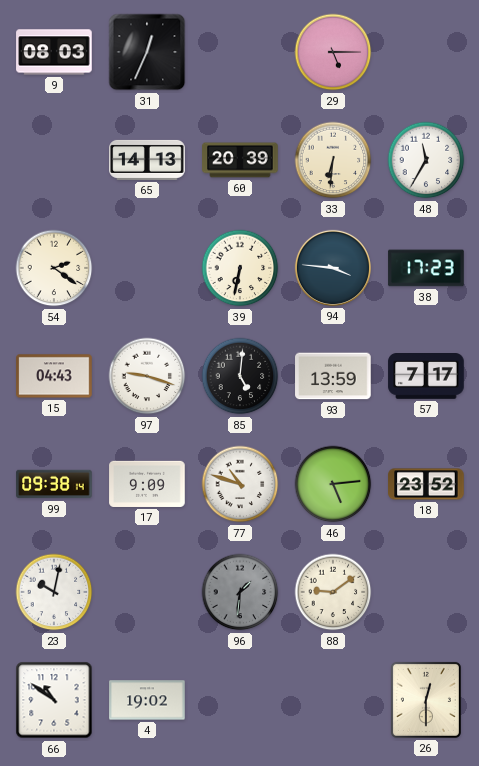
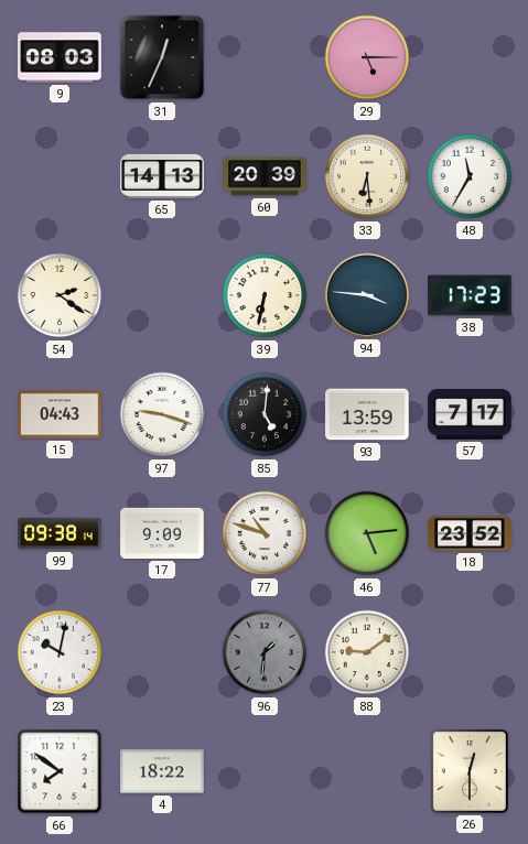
33: 6:31 -> 6:29 (367, 176)
66: 10:51 -> 7:51 (60, 771)
4: 19:02 -> 18:22 (162, 771)
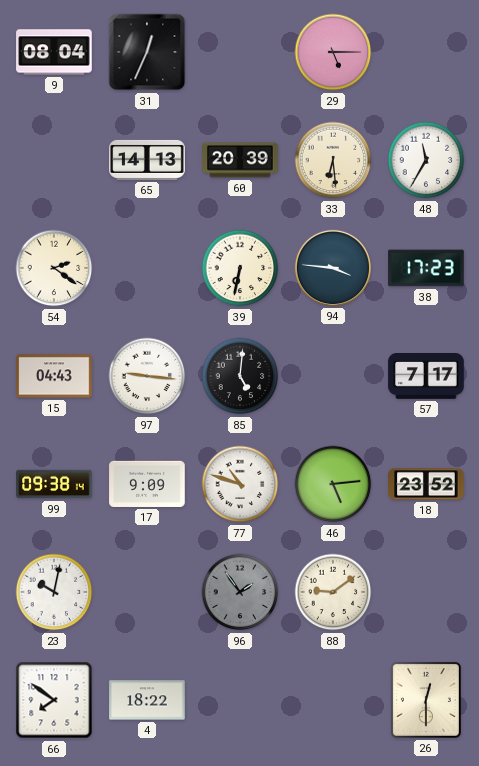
9: 08:03 -> 08:04 (54, 52)
97: 9:18 -> 9:16 (147, 376)
93: 13:59 -> none (367, 414)
96: 1:31 -> 1:54 (240, 592)
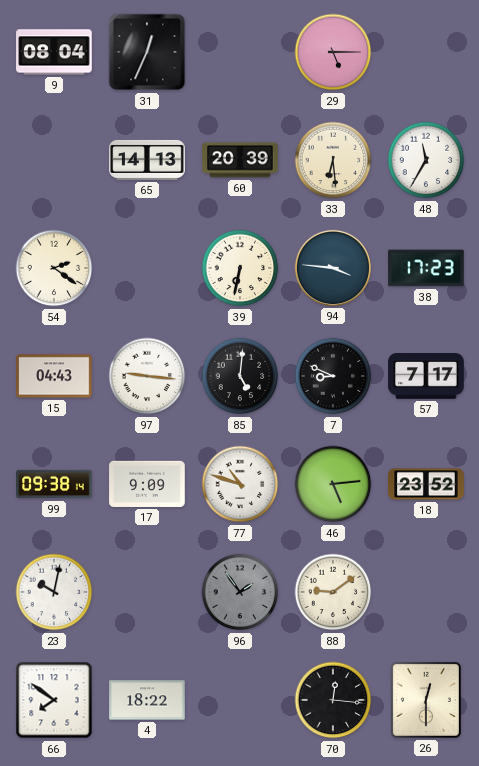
7: none -> 8:49 (333, 376)
70: none -> 12:16 (333, 700)
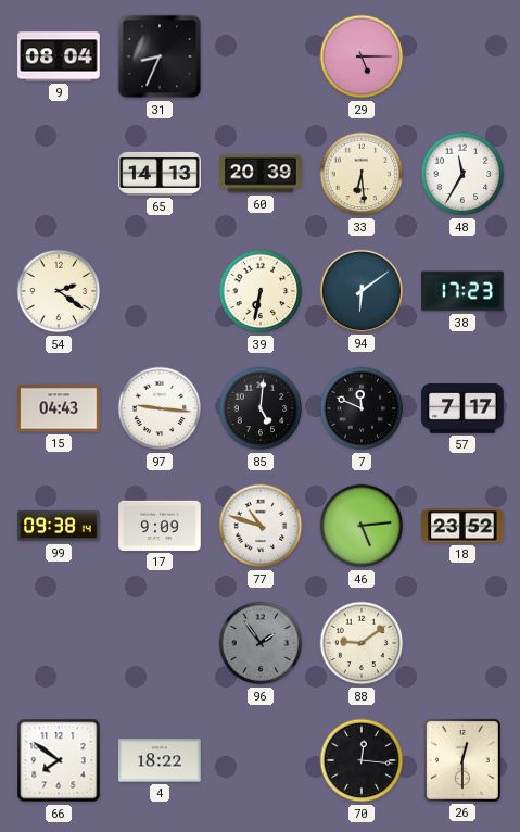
31: 12:34 -> 8:34 (160, 56)
94: 3:46 -> 6:09 (362, 291)
7: 8:49 -> 11:49 (362, 408)
23: 10:02 -> none (54, 592)
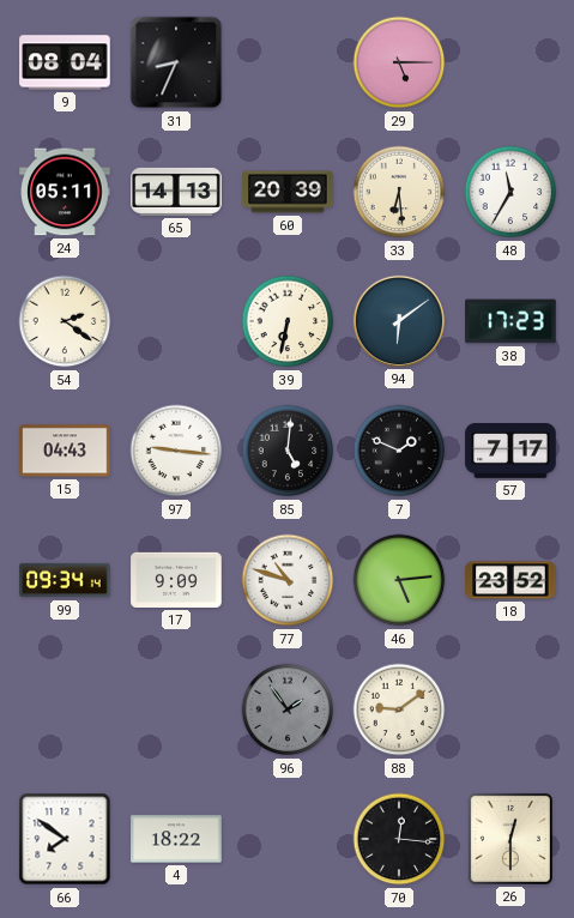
24: none -> 05:11 (65, 192)
7: 11:49 -> 1:49 (399, 451)
99: 09:38 -> 09:34 (65, 580)
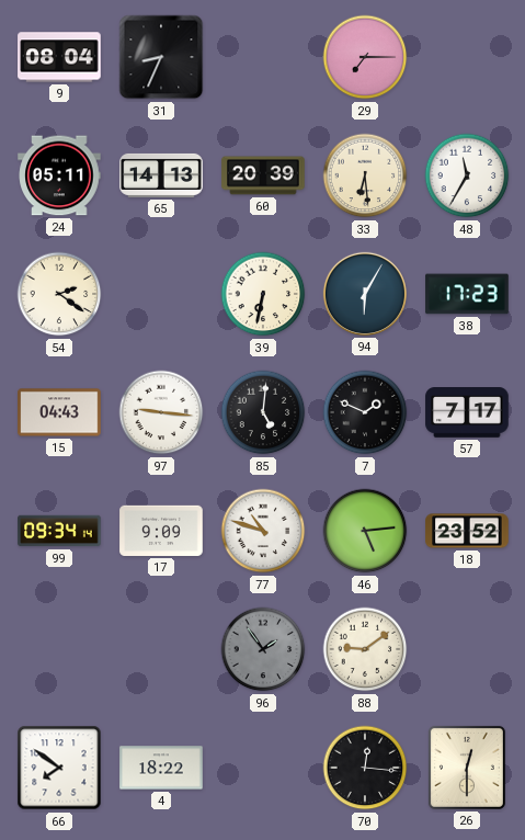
29: 5:15 -> 7:15 (365, 57)
94: 6:09 -> 6:05 (365, 294)
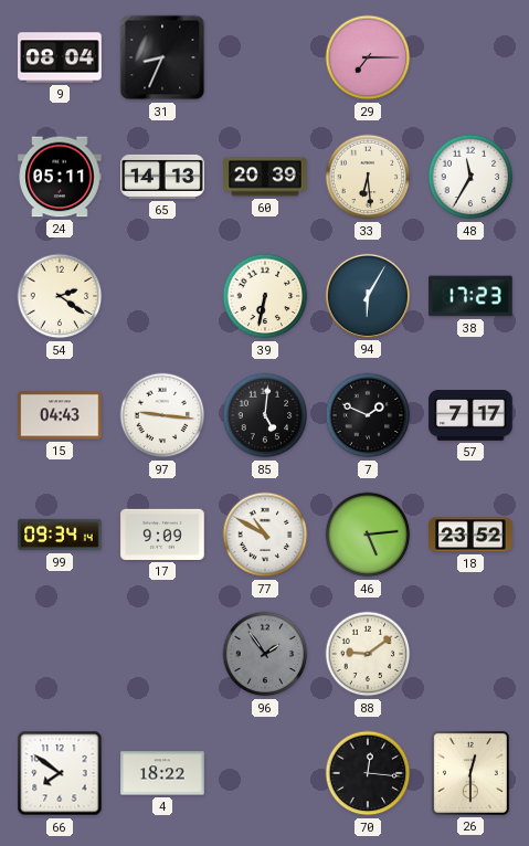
77: 10:48 -> 10:50 (265, 535)
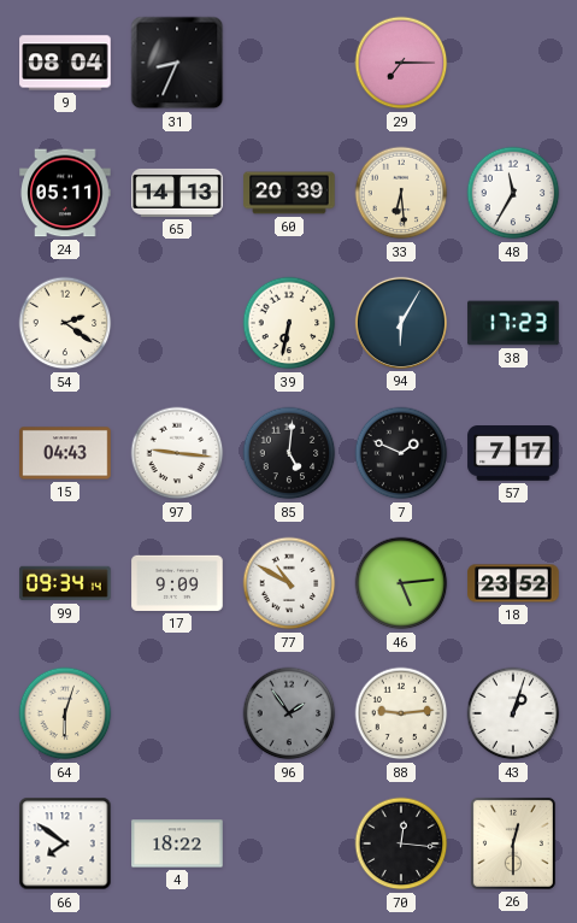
64: none -> 6:03 (65, 713)
88: 9:09 -> 9:14 (401, 713)
43: none -> 1:03 (513, 713)
